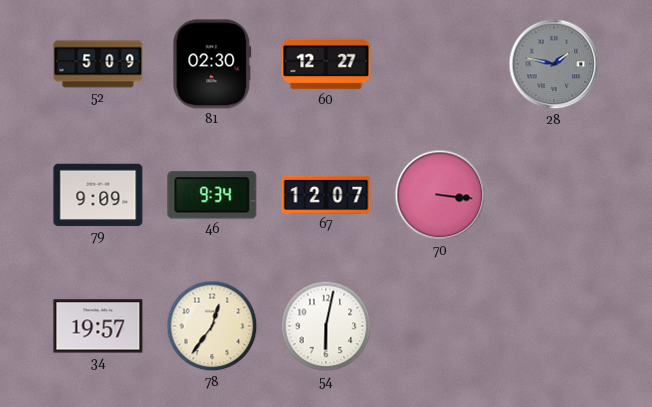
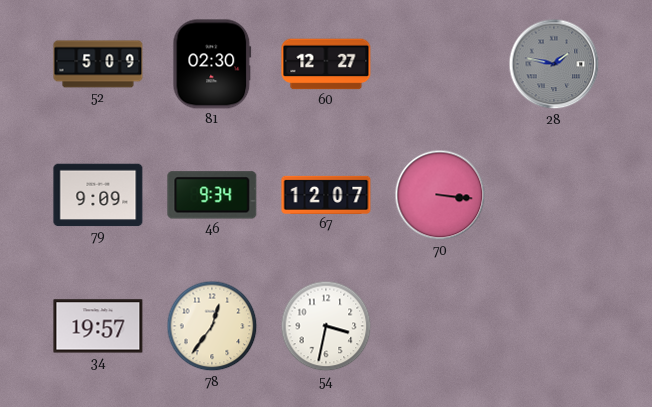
54: 6:02 -> 3:32 (326, 326)
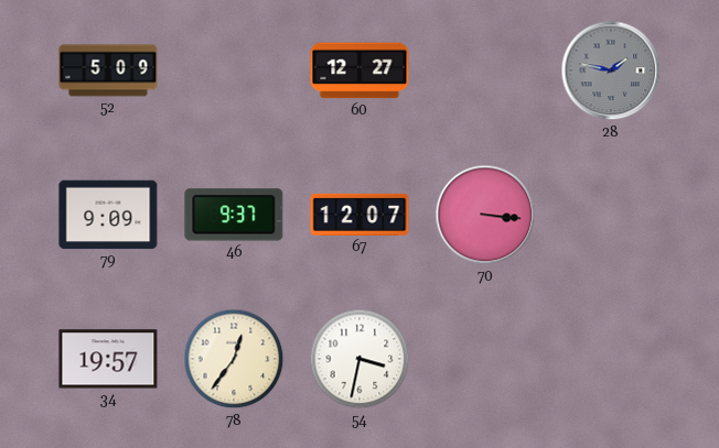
81: 02:30 -> none (212, 64)
46: 9:34 -> 9:37 (234, 215)
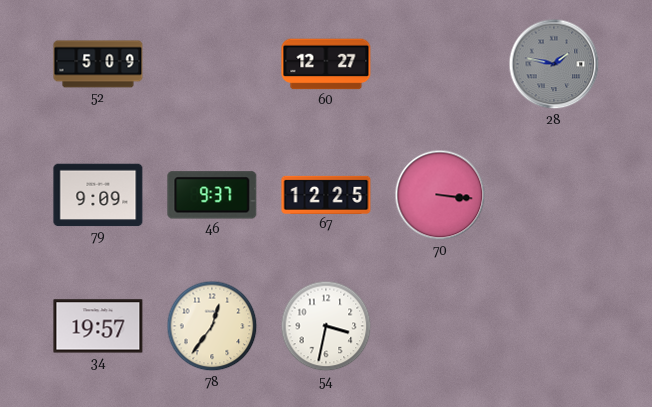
67: 12:07 -> 12:25 (326, 195)
